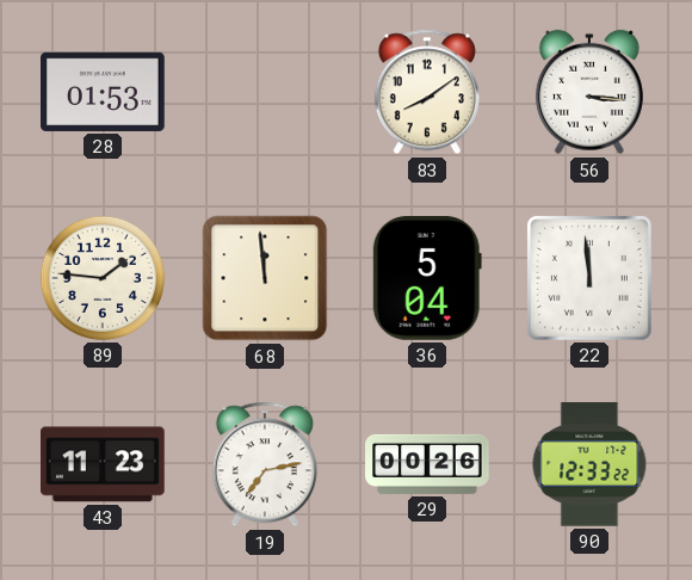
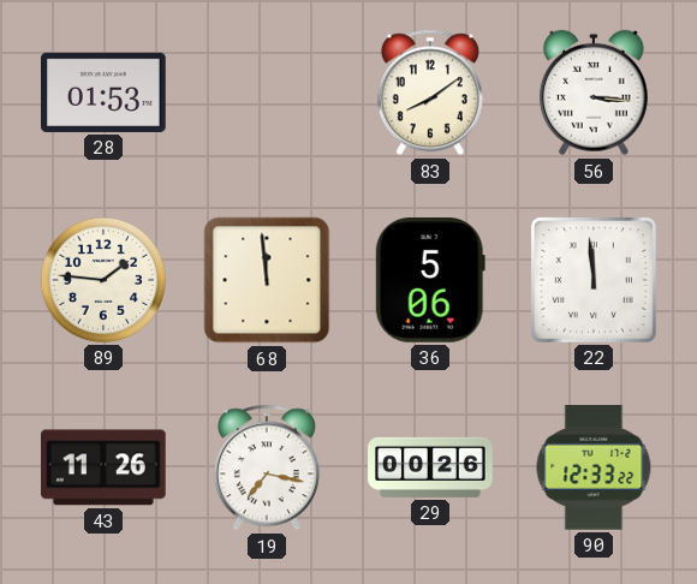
36: 5:04 -> 5:06 (430, 281)
43: 11:23 -> 11:26 (105, 467)
19: 7:13 -> 7:17 (267, 467)
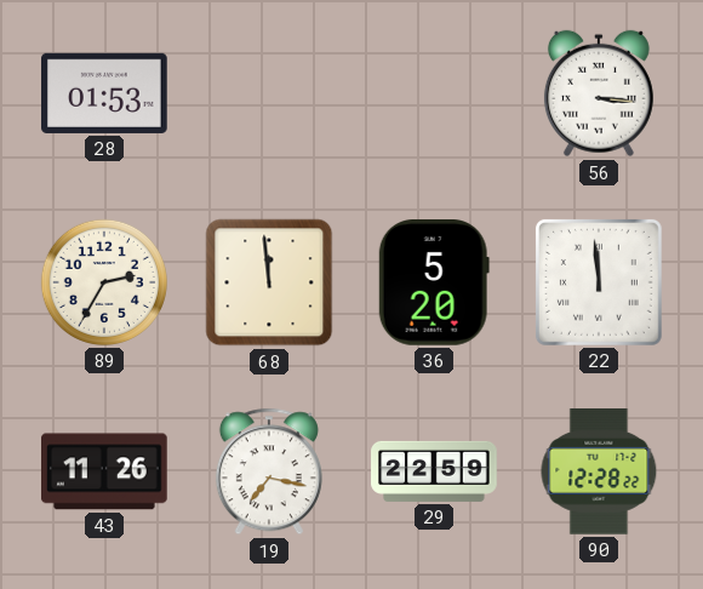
83: 8:09 -> none (430, 93)
89: 1:46 -> 2:35 (104, 282)
36: 5:06 -> 5:20 (434, 284)
29: 00:26 -> 22:59 (434, 471)
90: 12:33 -> 12:28 (599, 473)
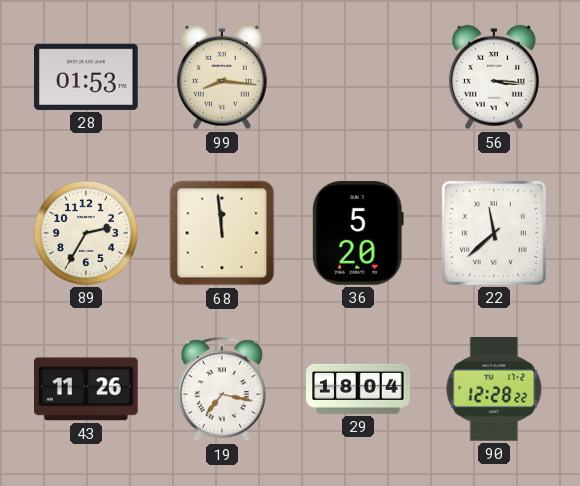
99: none -> 8:16 (222, 77)
22: 11:59 -> 11:38 (494, 233)
29: 22:59 -> 18:04 (358, 389)
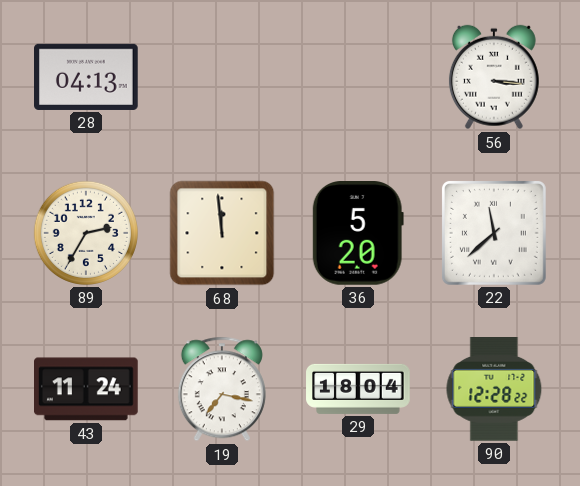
28: 01:53 -> 04:13 (87, 77)
99: 8:16 -> none (222, 77)
43: 11:26 -> 11:24 (87, 389)
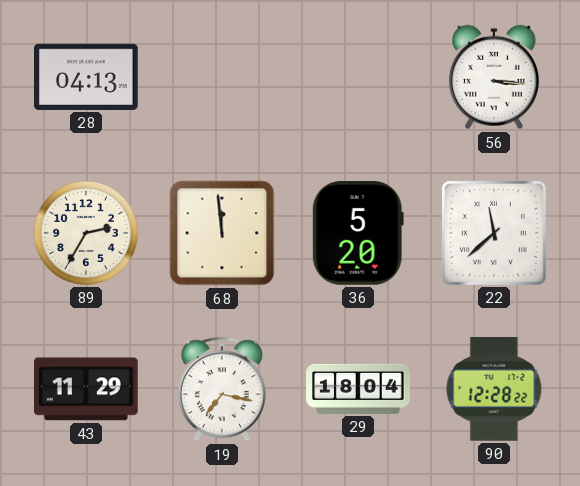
43: 11:24 -> 11:29 (87, 389)
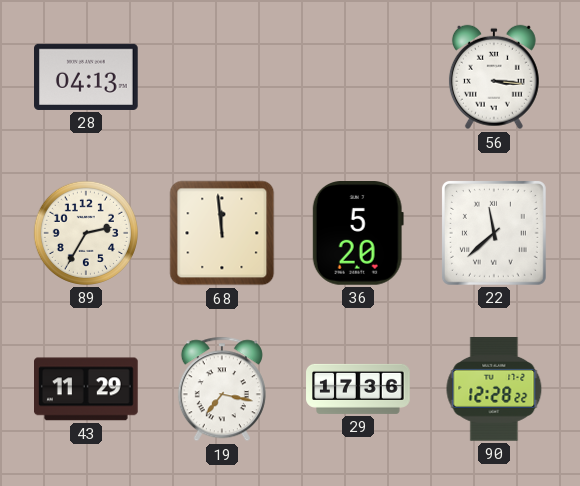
29: 18:04 -> 17:36 (358, 389)
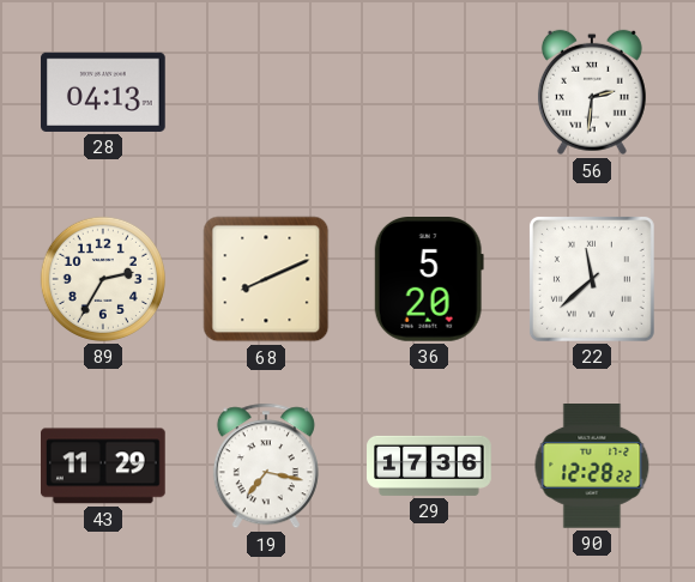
56: 3:16 -> 2:31 (592, 92)
68: 11:59 -> 8:11 (266, 279)
